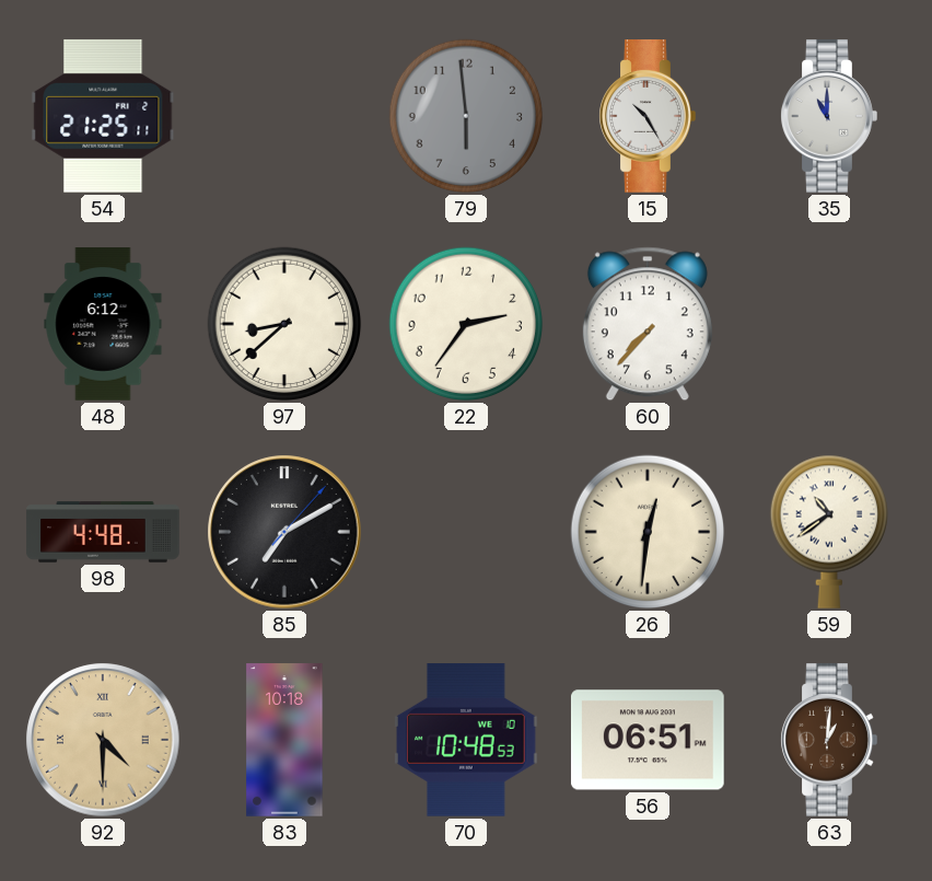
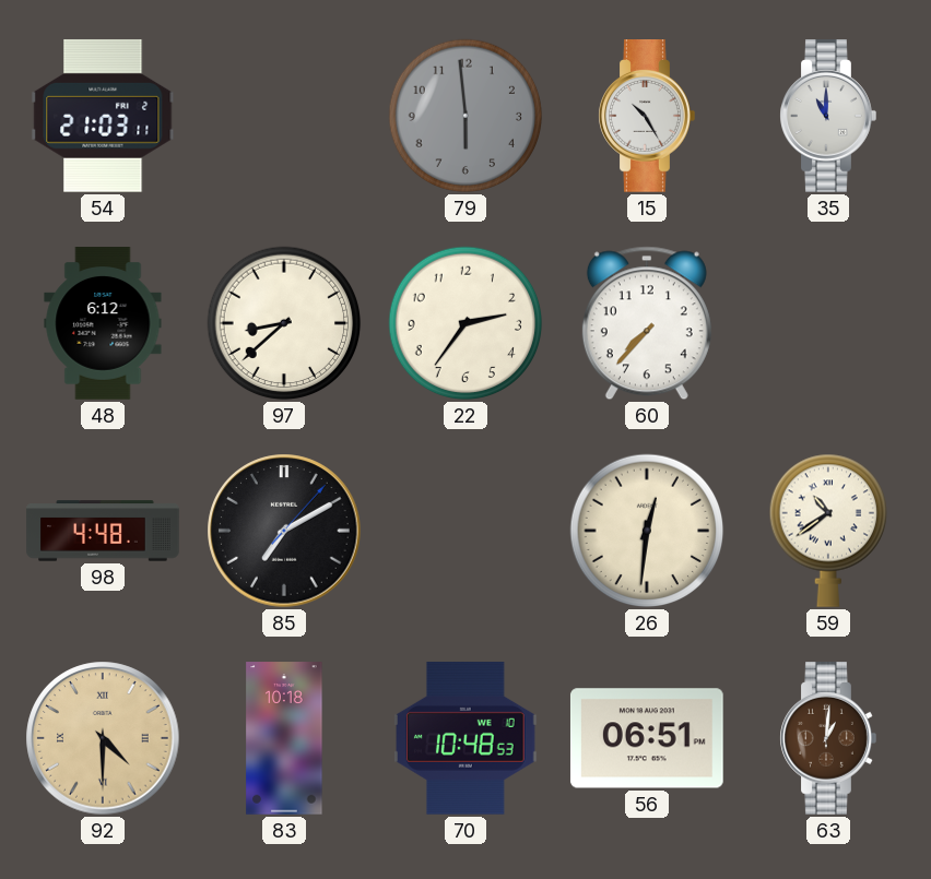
54: 21:25 -> 21:03 (103, 116)
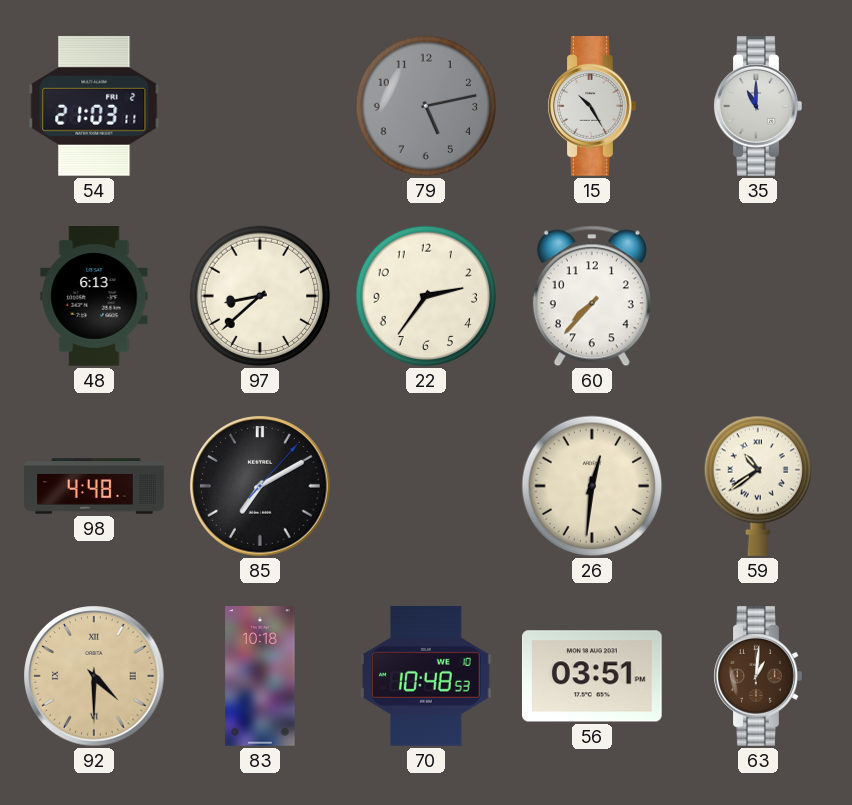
79: 5:59 -> 5:13 (426, 106)
48: 6:12 -> 6:13 (94, 296)
56: 06:51 -> 03:51 (592, 676)
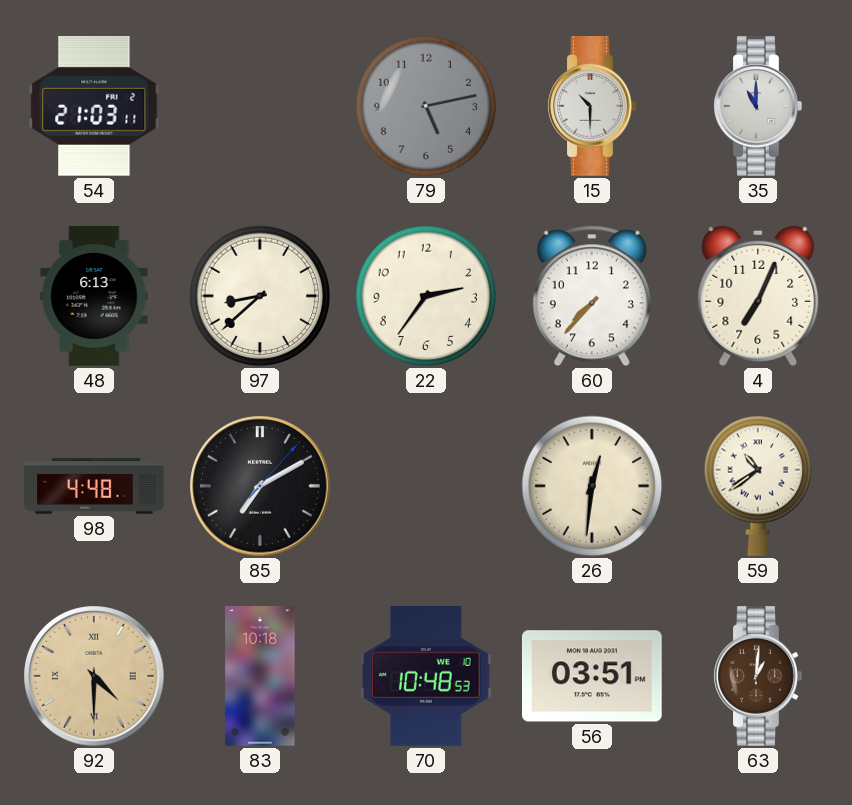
15: 10:25 -> 10:30 (592, 107)
4: none -> 7:04 (758, 296)
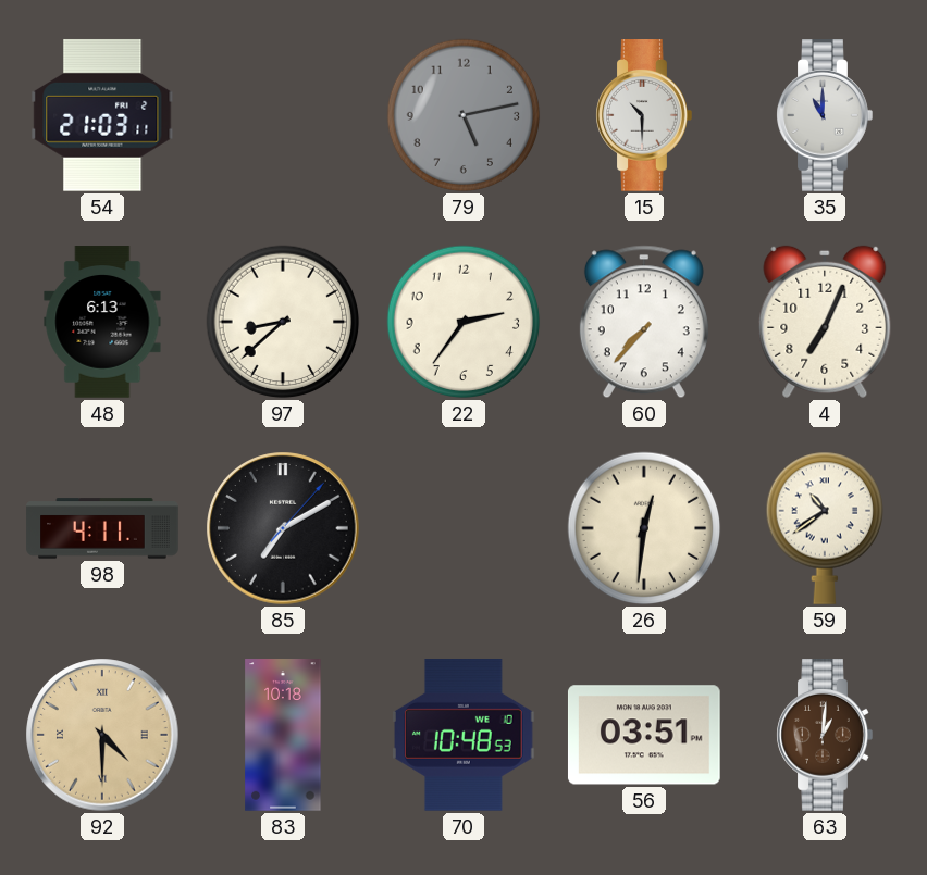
98: 4:48 -> 4:11 (102, 528)
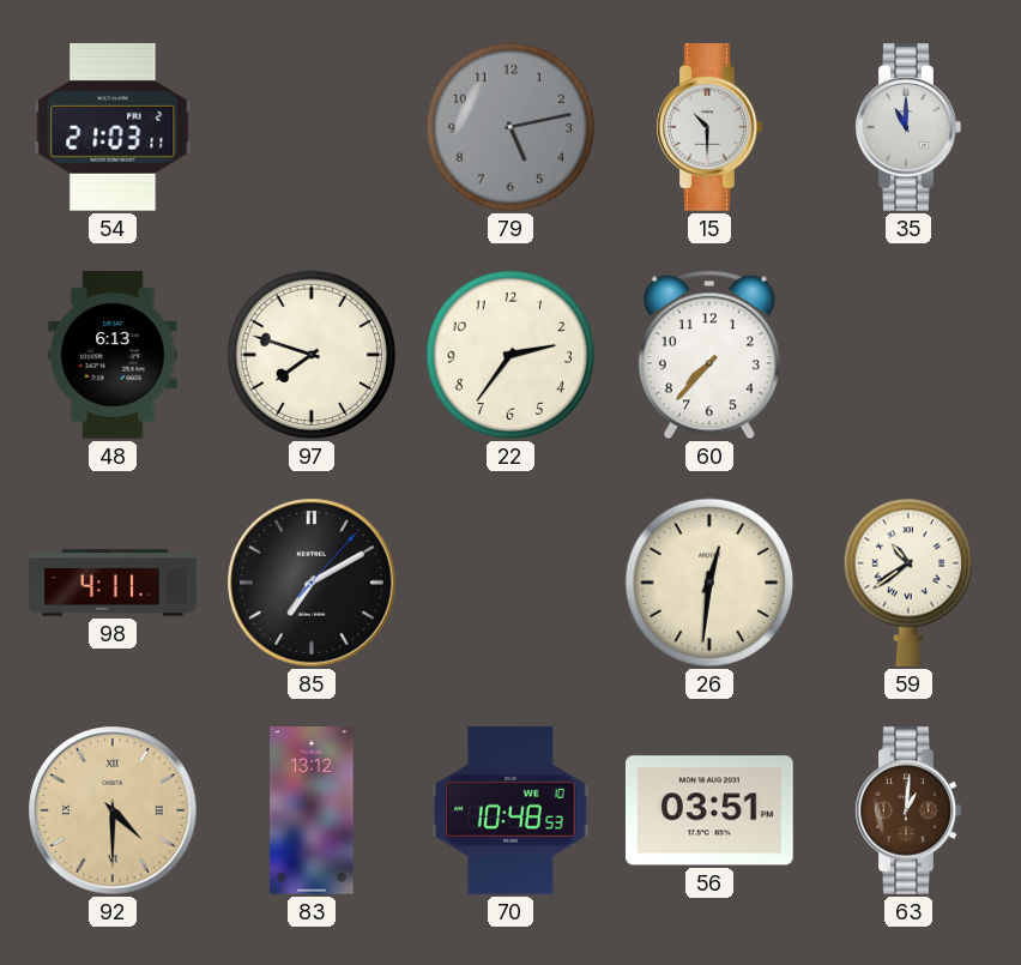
97: 8:38 -> 7:48 (312, 355)
4: 7:04 -> none (825, 322)
83: 10:18 -> 13:12 (312, 810)
